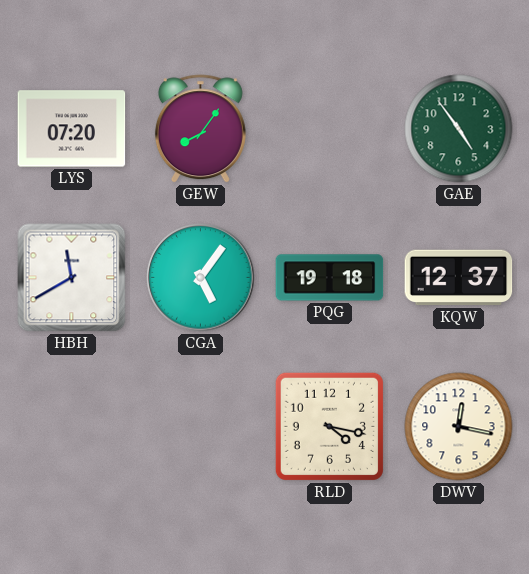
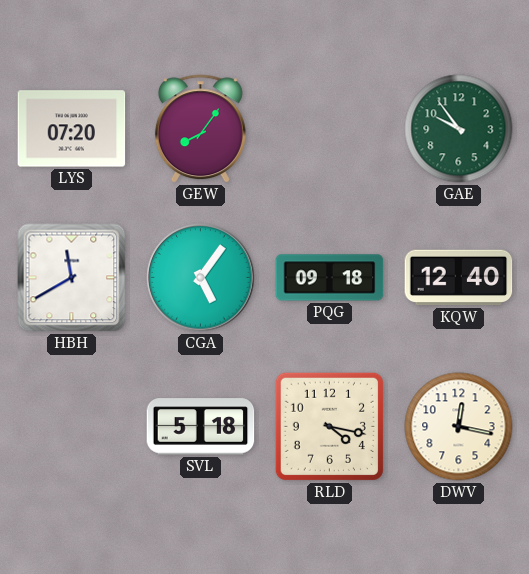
GAE: 4:54 -> 9:54 (459, 129)
PQG: 19:18 -> 09:18 (330, 278)
KQW: 12:37 -> 12:40 (459, 278)
SVL: none -> 5:18 (201, 427)
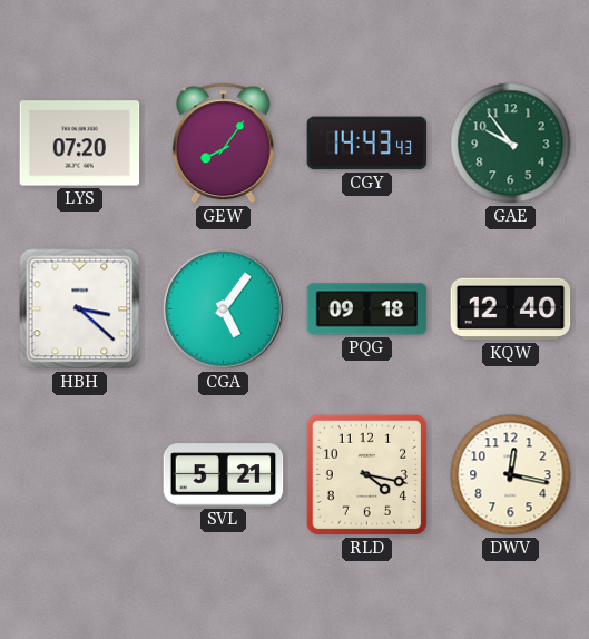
CGY: none -> 14:43 (367, 144)
HBH: 11:40 -> 3:22 (80, 309)
SVL: 5:18 -> 5:21 (224, 475)
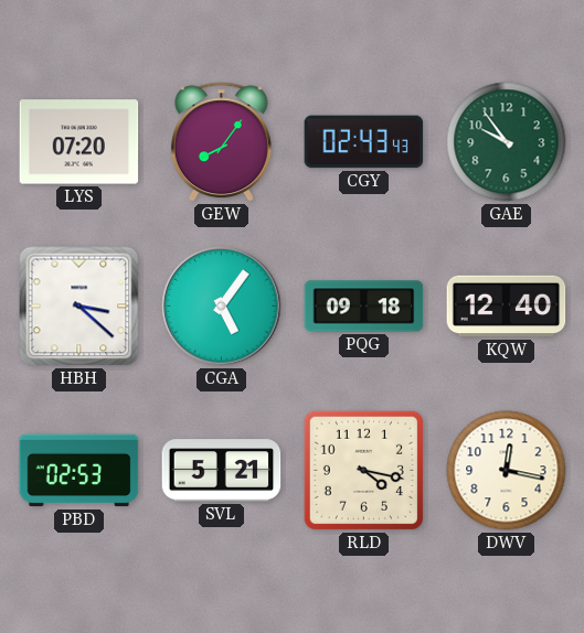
CGY: 14:43 -> 02:43 (364, 142)
PBD: none -> 02:53 (79, 471)
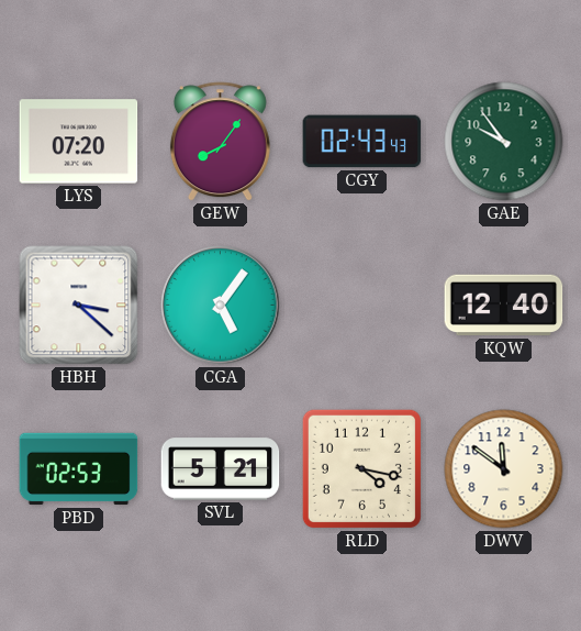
PQG: 09:18 -> none (364, 307)
DWV: 12:17 -> 11:51 (504, 469)
